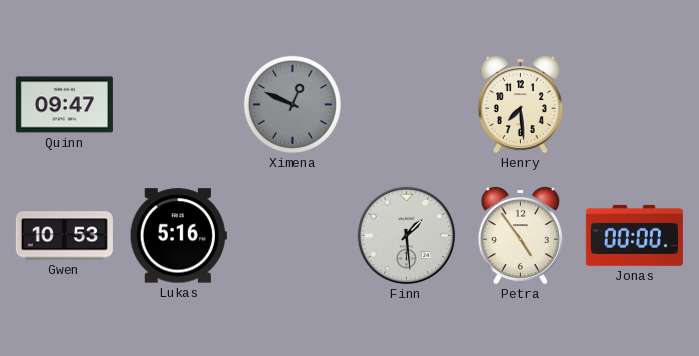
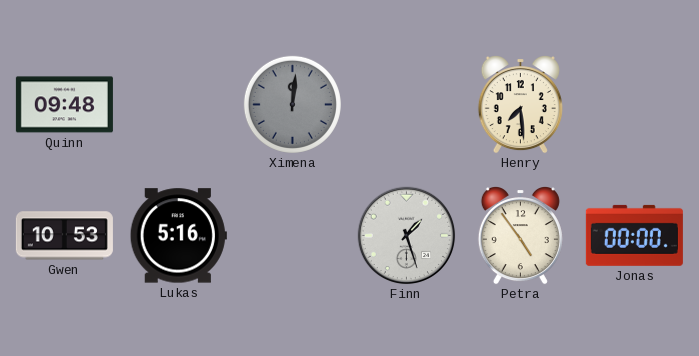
Quinn: 09:47 -> 09:48 (64, 105)
Ximena: 12:49 -> 12:01 (292, 104)
Finn: 1:29 -> 1:27 (407, 236)
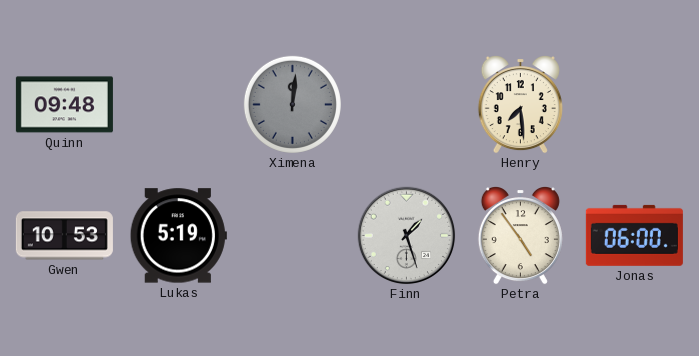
Lukas: 5:16 -> 5:19 (178, 236)
Jonas: 00:00 -> 06:00 (634, 235)
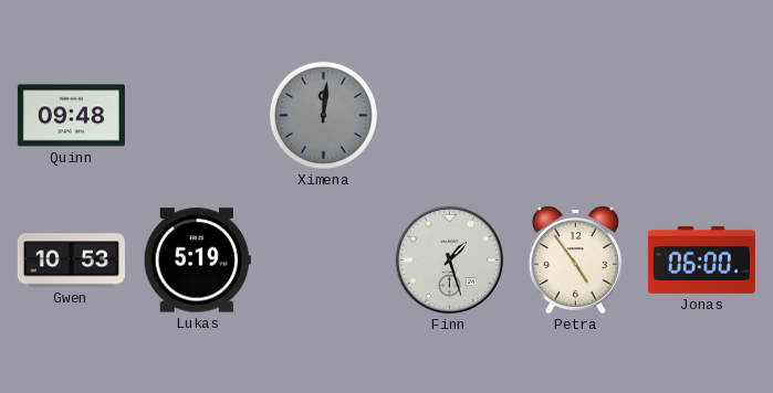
Henry: 7:29 -> none (520, 105)
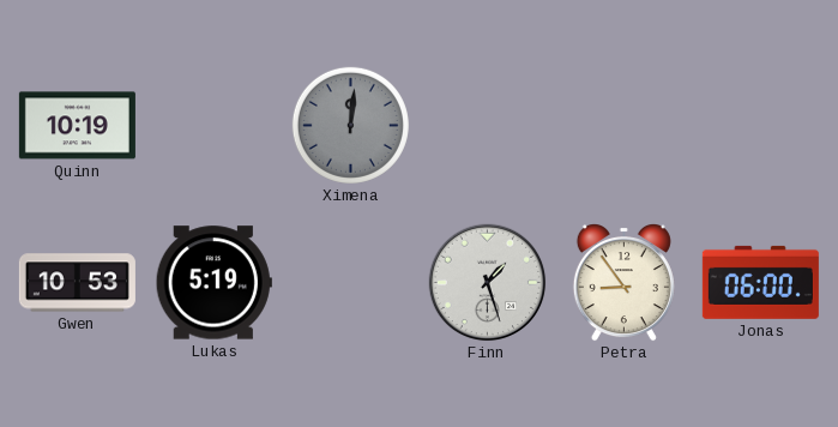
Quinn: 09:48 -> 10:19 (77, 126)
Petra: 4:54 -> 8:54 (623, 283)
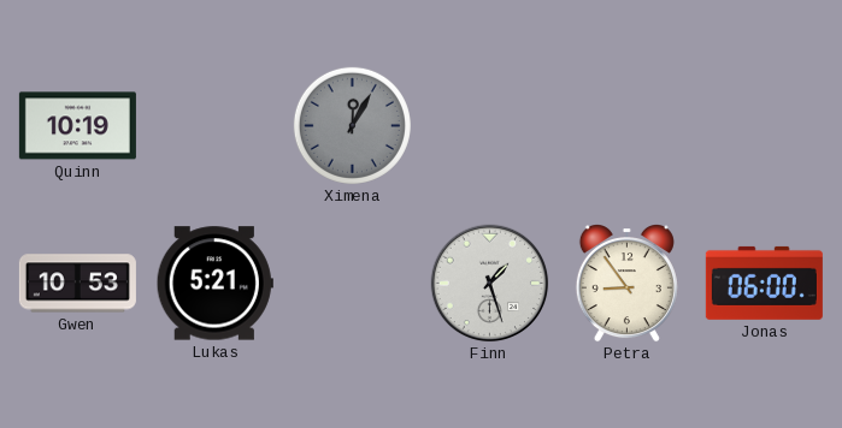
Ximena: 12:01 -> 12:05 (352, 125)
Lukas: 5:19 -> 5:21 (214, 284)
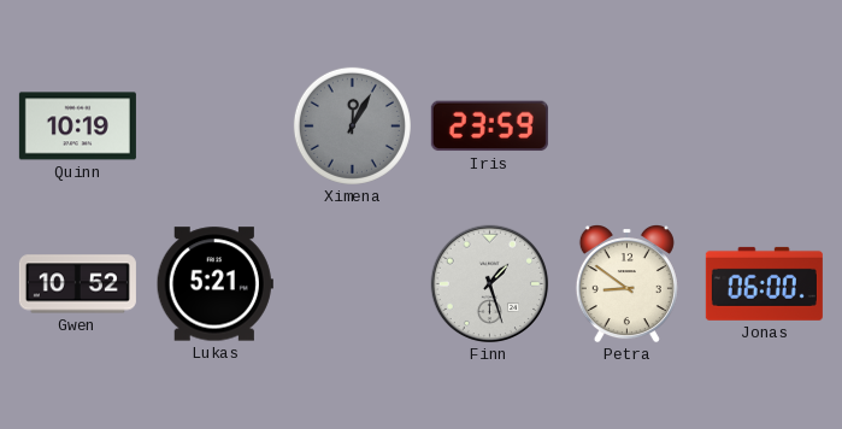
Iris: none -> 23:59 (489, 127)
Gwen: 10:53 -> 10:52 (77, 284)
Petra: 8:54 -> 8:51 (626, 284)
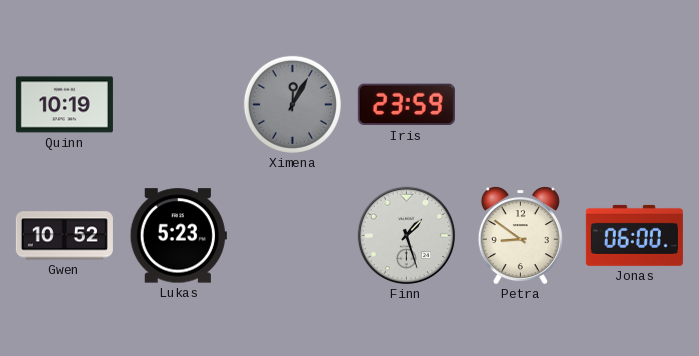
Lukas: 5:21 -> 5:23 (178, 236)
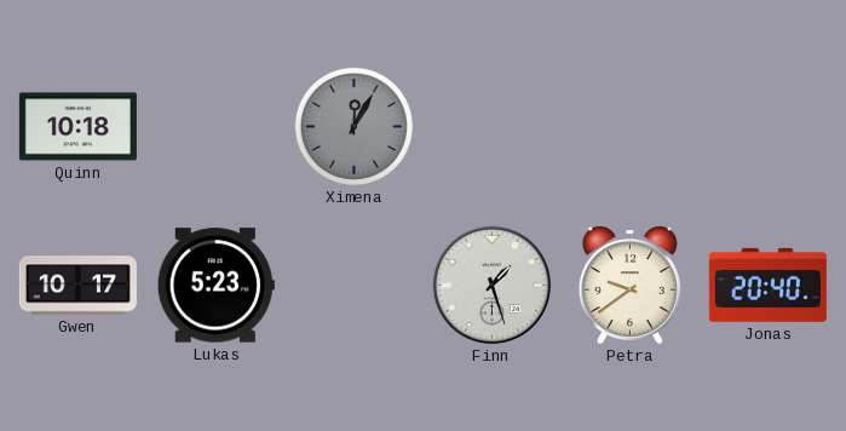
Quinn: 10:19 -> 10:18 (77, 127)
Iris: 23:59 -> none (406, 105)
Gwen: 10:52 -> 10:17 (77, 286)
Petra: 8:51 -> 9:39 (629, 286)
Jonas: 06:00 -> 20:40 (767, 285)
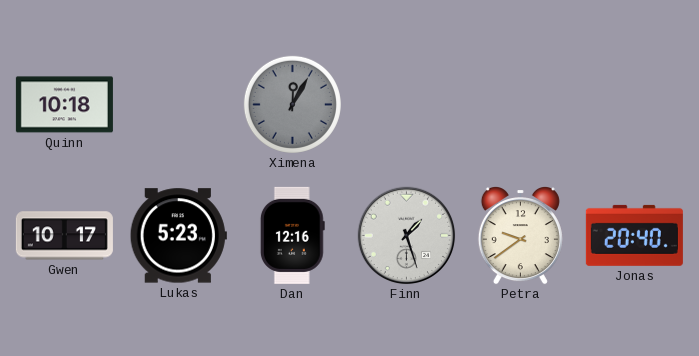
Dan: none -> 12:16 (292, 235)
